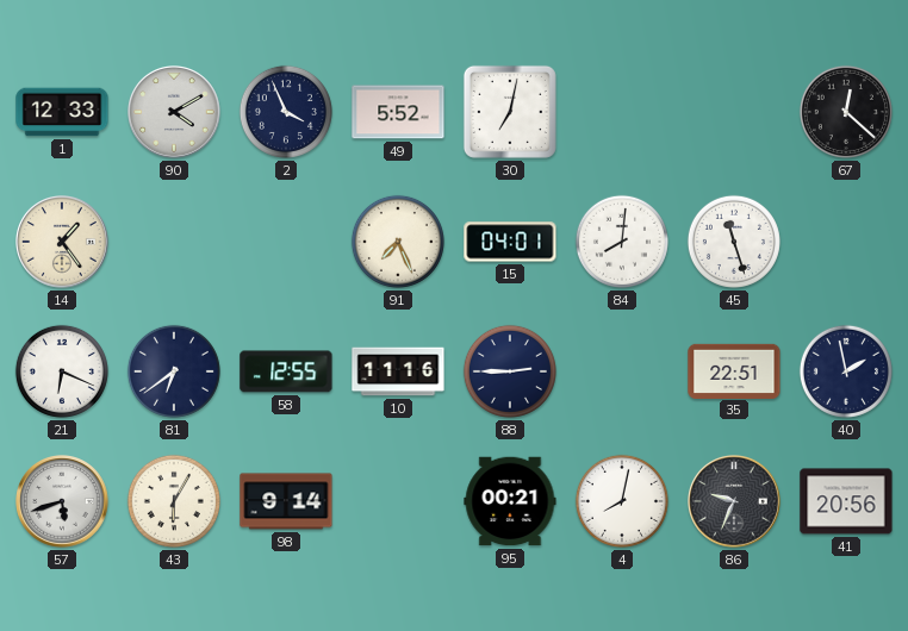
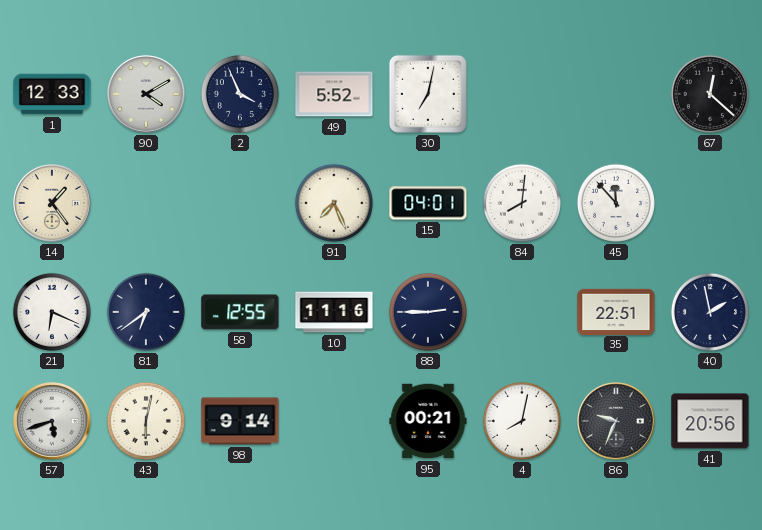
45: 11:27 -> 11:53 (616, 203)
43: 6:05 -> 6:02 (146, 421)
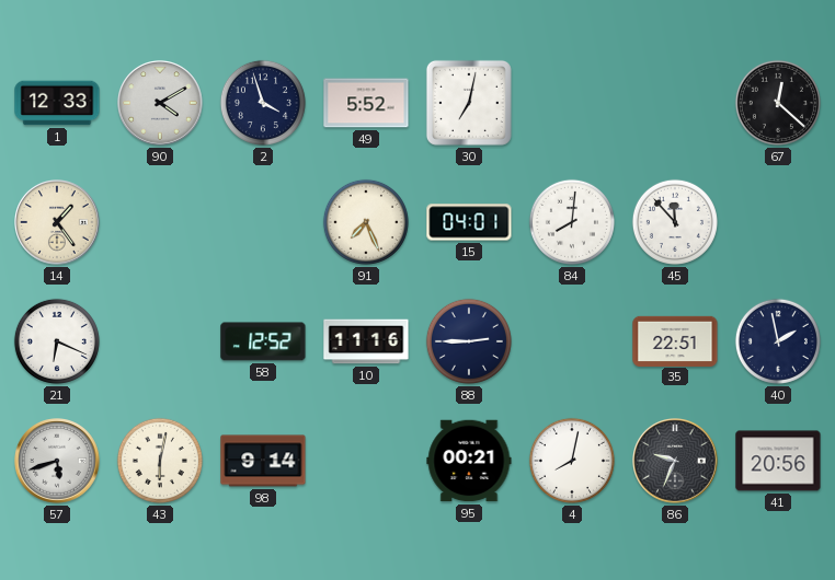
2: 3:56 -> 3:57 (263, 103)
81: 6:39 -> none (146, 312)
58: 12:55 -> 12:52 (263, 341)
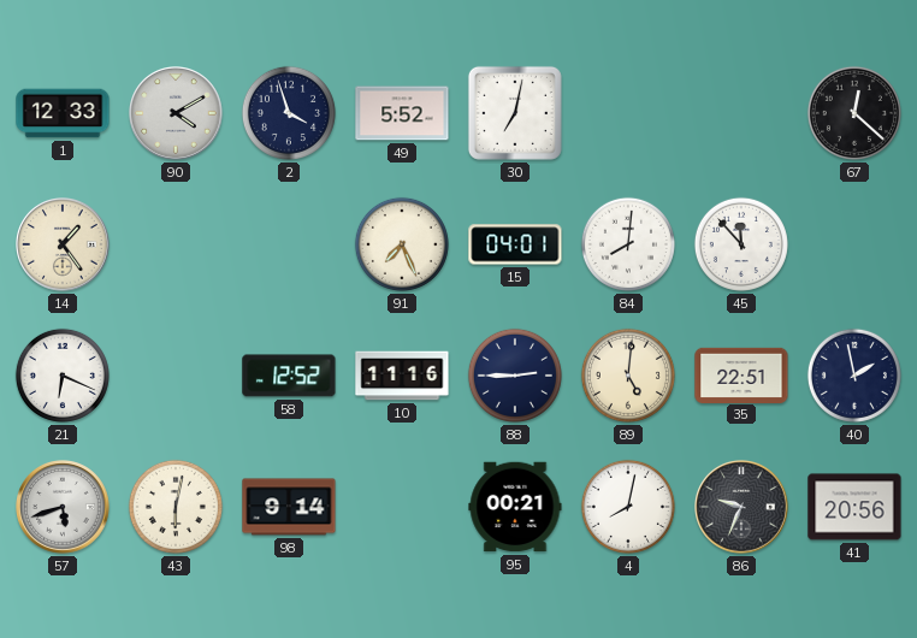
89: none -> 5:01 (628, 376)
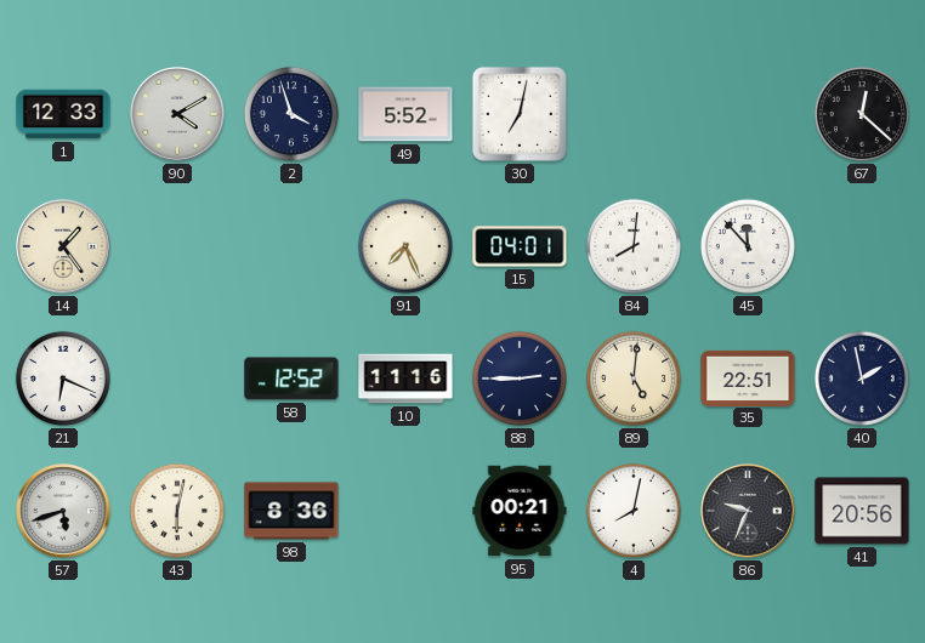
98: 9:14 -> 8:36 (291, 511)
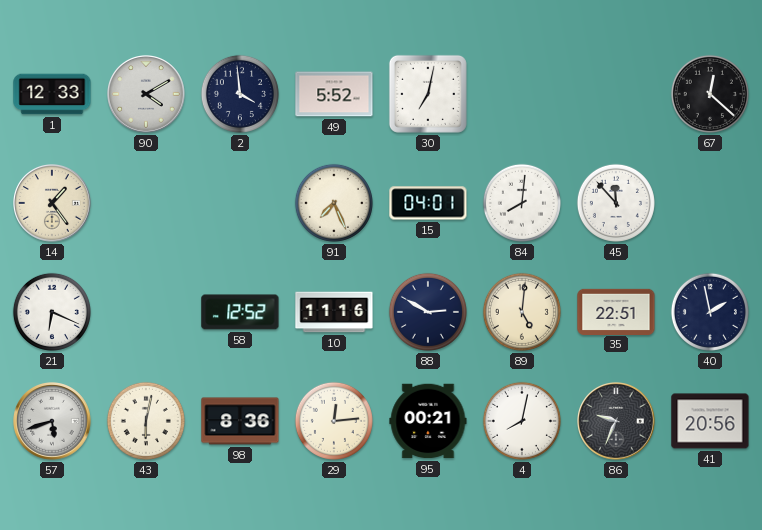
2: 3:57 -> 3:59 (240, 94)
88: 2:45 -> 2:50 (428, 312)
29: none -> 12:14 (334, 421)
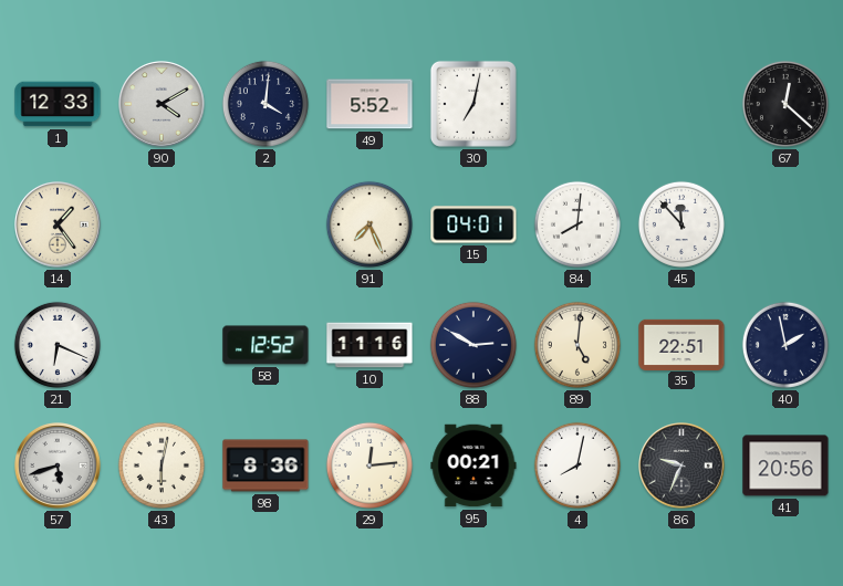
2: 3:59 -> 4:01 (266, 104)
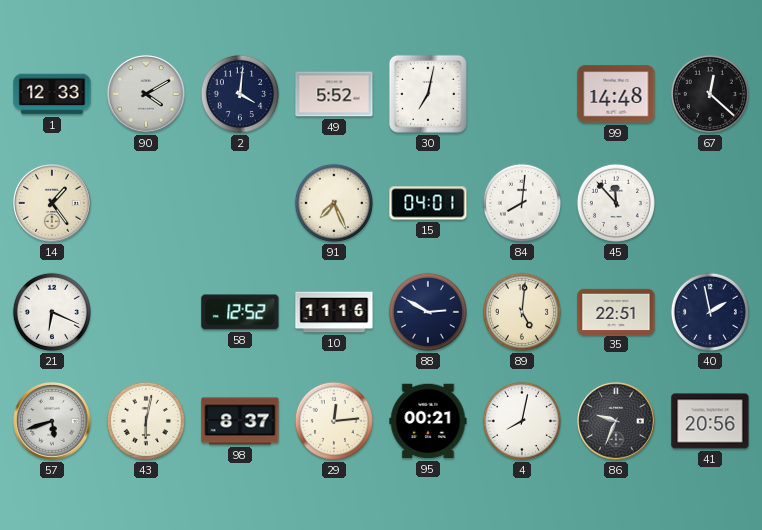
99: none -> 14:48 (616, 94)
98: 8:36 -> 8:37 (240, 421)
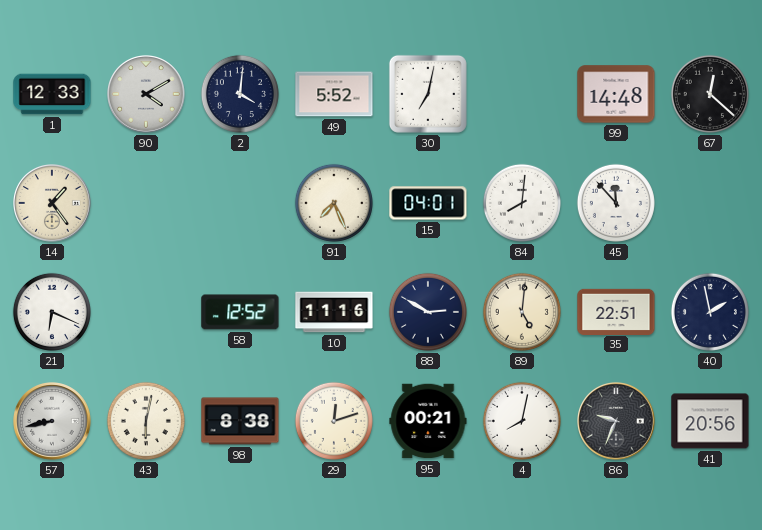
57: 5:42 -> 8:43 (53, 422)
98: 8:37 -> 8:38 (240, 421)
29: 12:14 -> 12:12 (334, 421)
